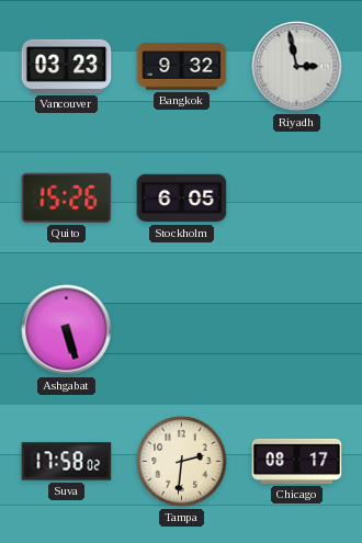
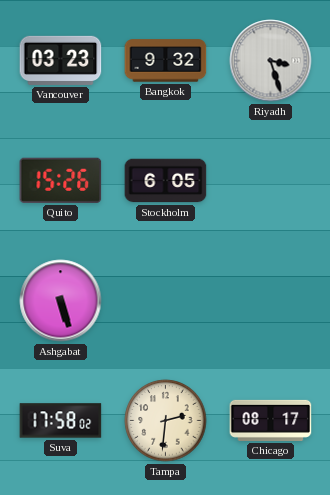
Riyadh: 2:58 -> 3:27 (271, 61)
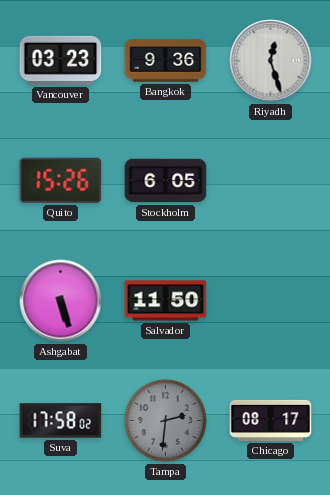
Bangkok: 9:32 -> 9:36 (166, 61)
Riyadh: 3:27 -> 12:27 (271, 61)
Salvador: none -> 11:50 (166, 301)
Tampa dial: cream -> grey (166, 421)
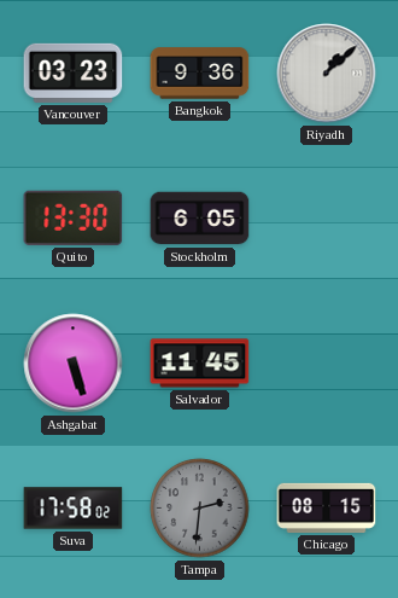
Riyadh: 12:27 -> 1:08 (327, 74)
Quito: 15:26 -> 13:30 (74, 217)
Salvador: 11:50 -> 11:45 (200, 364)
Chicago: 08:17 -> 08:15 (327, 507)
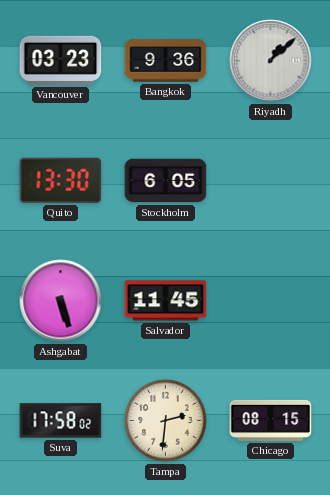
Tampa dial: grey -> cream (166, 421)
